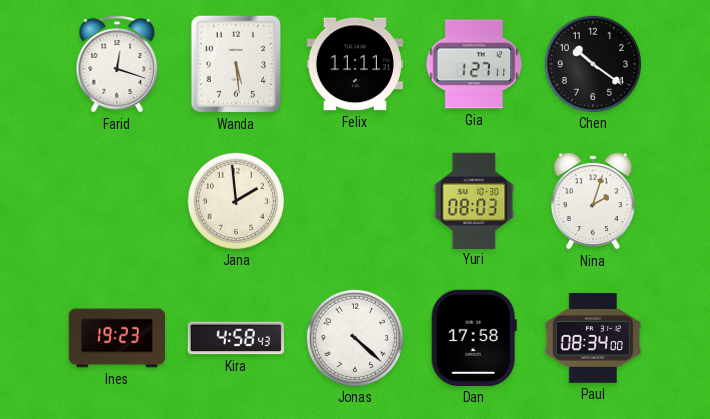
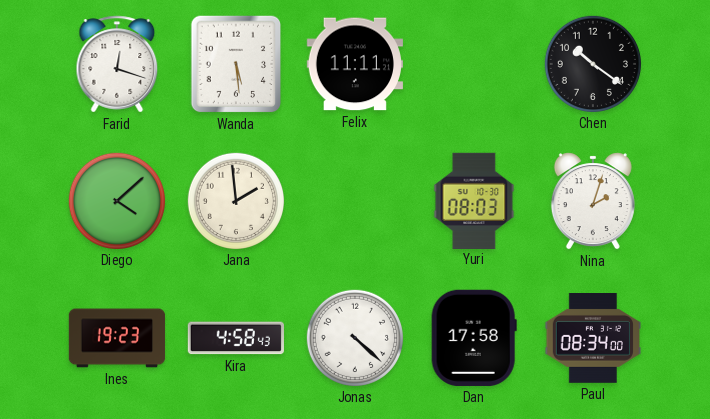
Gia: 1:27 -> none (474, 64)
Diego: none -> 4:08 (116, 200)
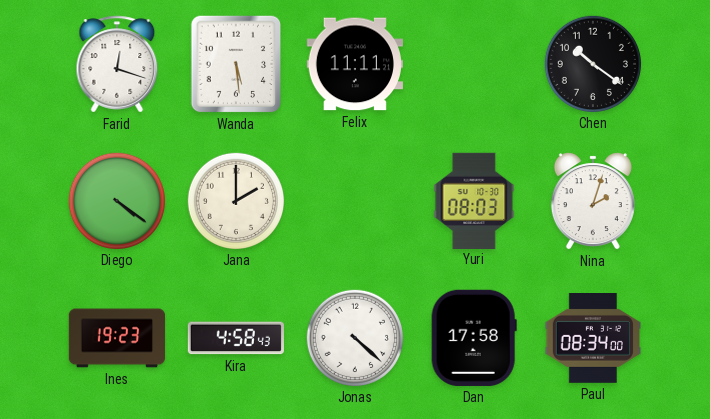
Diego: 4:08 -> 4:21 (116, 200)
Jana: 1:59 -> 2:00 (235, 200)
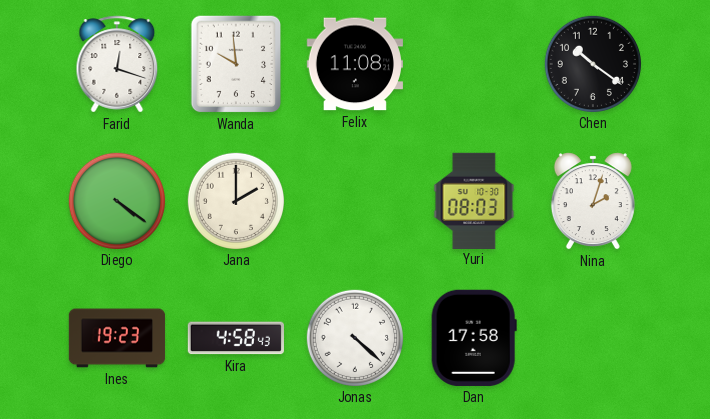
Wanda: 5:29 -> 9:59 (236, 64)
Felix: 11:11 -> 11:08 (354, 64)
Paul: 08:34 -> none (592, 339)
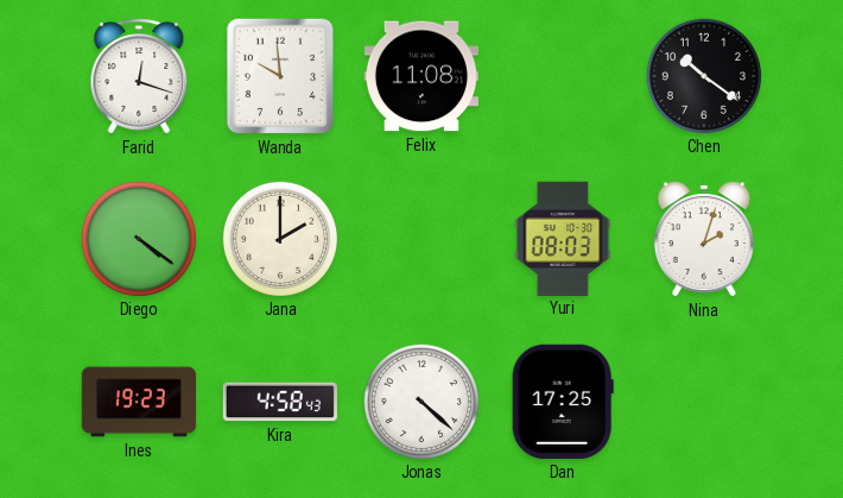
Dan: 17:58 -> 17:25 (563, 402)
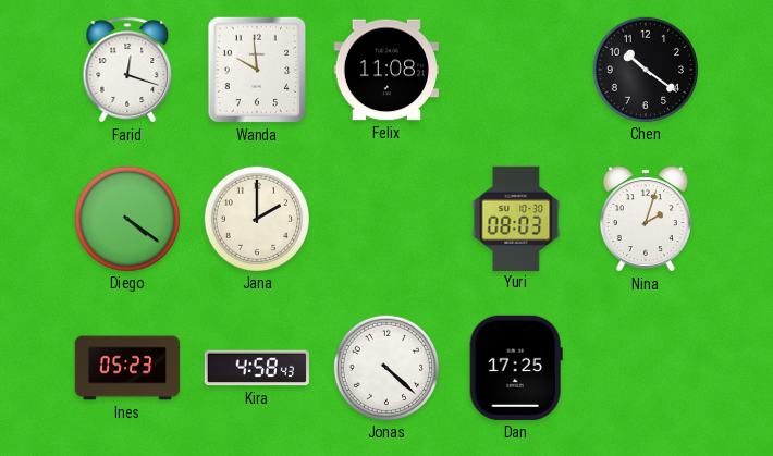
Ines: 19:23 -> 05:23 (127, 368)
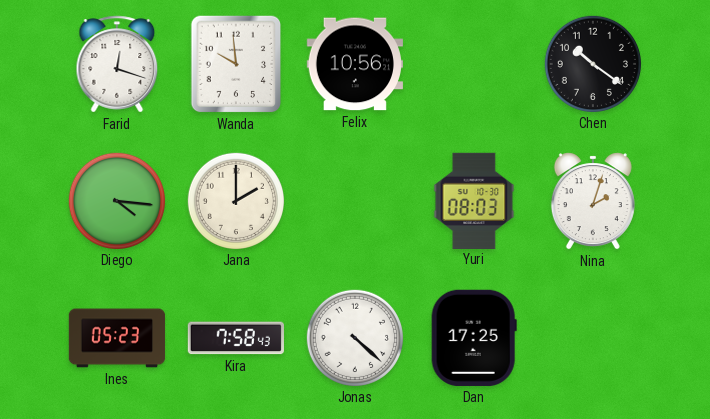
Felix: 11:08 -> 10:56 (354, 64)
Diego: 4:21 -> 4:16 (116, 200)
Kira: 4:58 -> 7:58 (236, 338)
